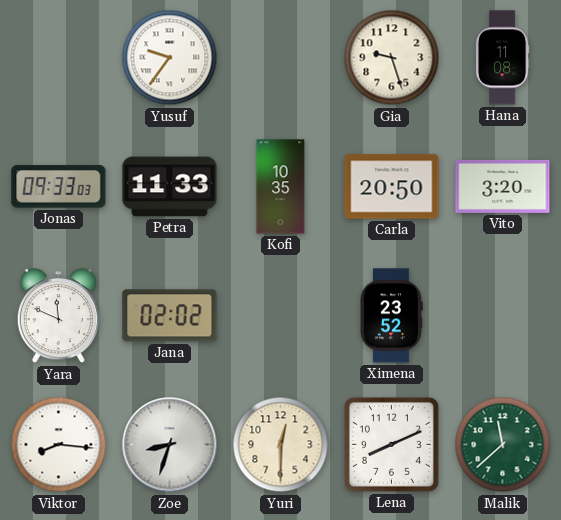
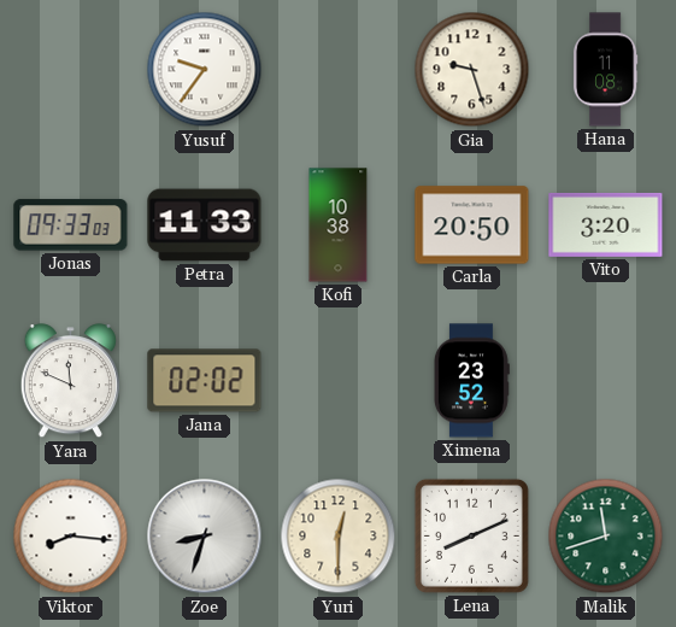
Kofi: 10:35 -> 10:38 (339, 225)
Malik: 11:38 -> 11:42 (606, 537)
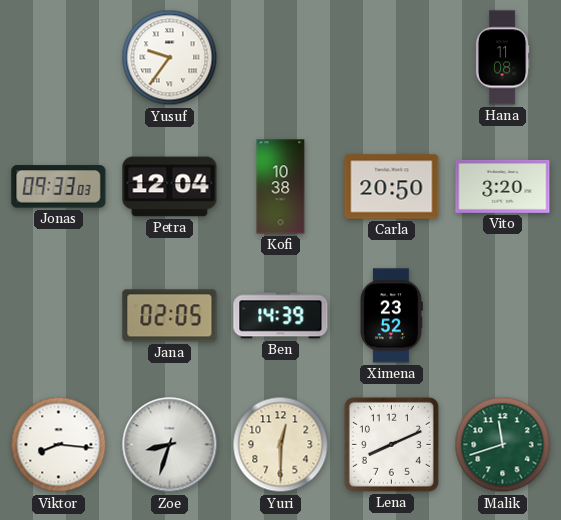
Gia: 9:27 -> none (472, 70)
Petra: 11:33 -> 12:04 (170, 187)
Yara: 11:49 -> none (70, 381)
Jana: 02:02 -> 02:05 (170, 316)
Ben: none -> 14:39 (281, 316)
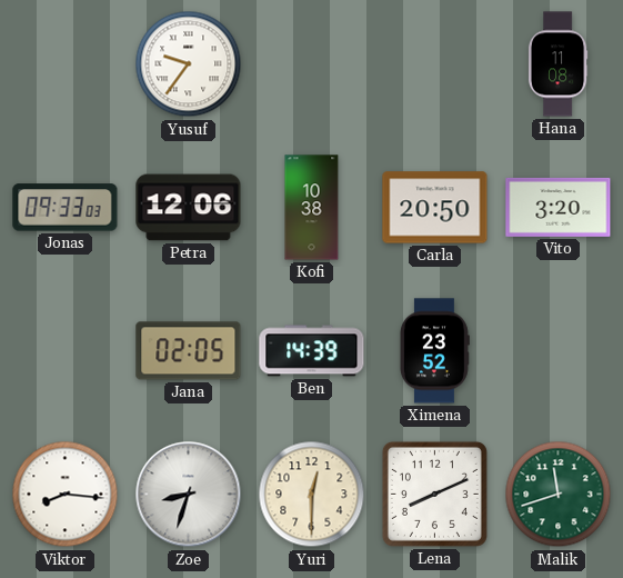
Petra: 12:04 -> 12:06 (189, 208)
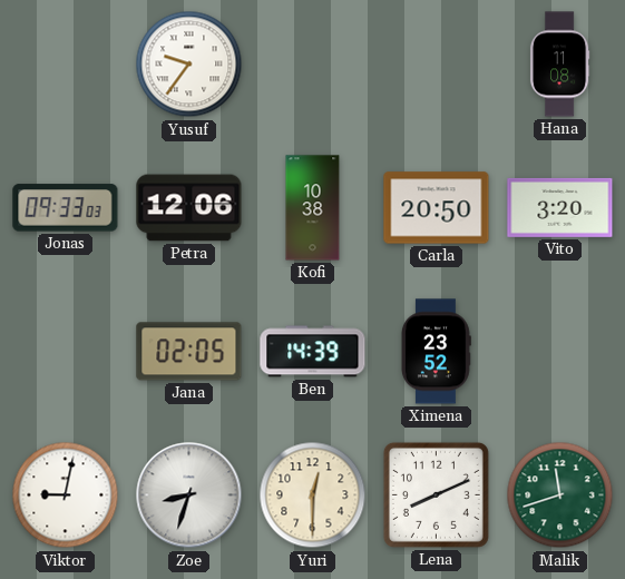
Viktor: 8:16 -> 9:02 (66, 495)
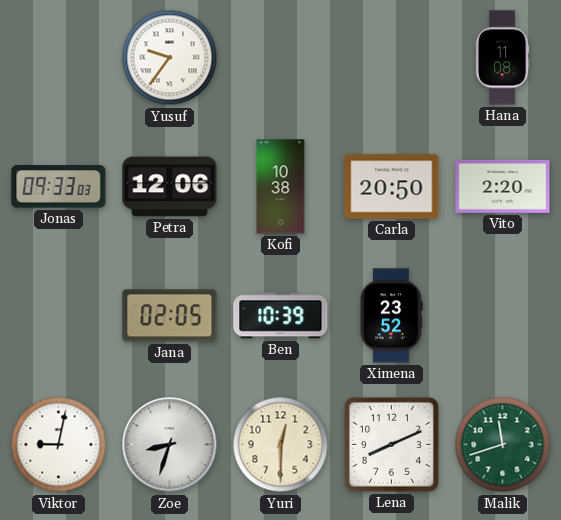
Vito: 3:20 -> 2:20 (503, 186)
Ben: 14:39 -> 10:39 (281, 316)
